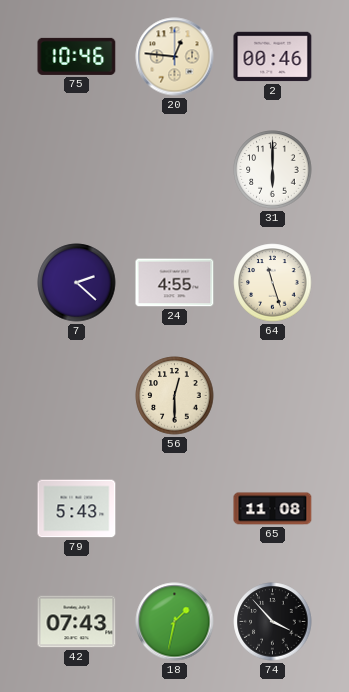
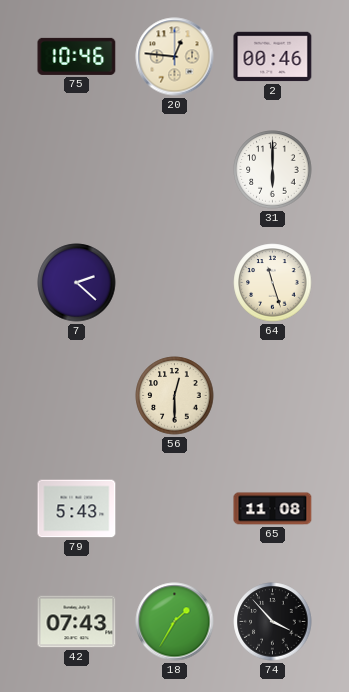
24: 4:55 -> none (175, 283)
18: 1:32 -> 1:35 (175, 622)
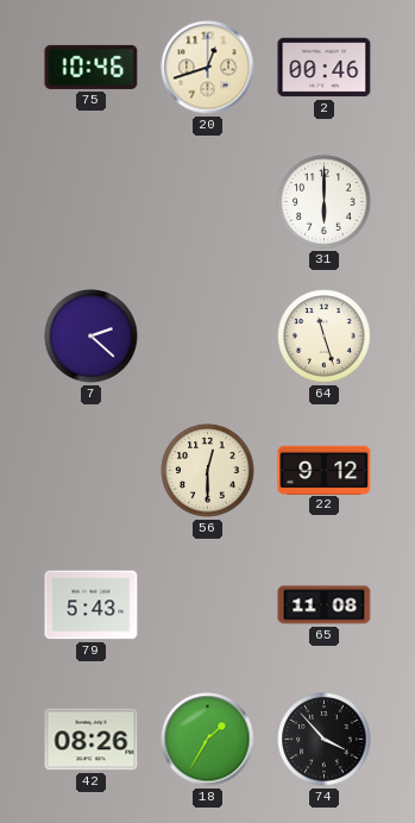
20: 12:46 -> 12:42 (208, 68)
22: none -> 9:12 (325, 470)
42: 07:43 -> 08:26 (92, 740)
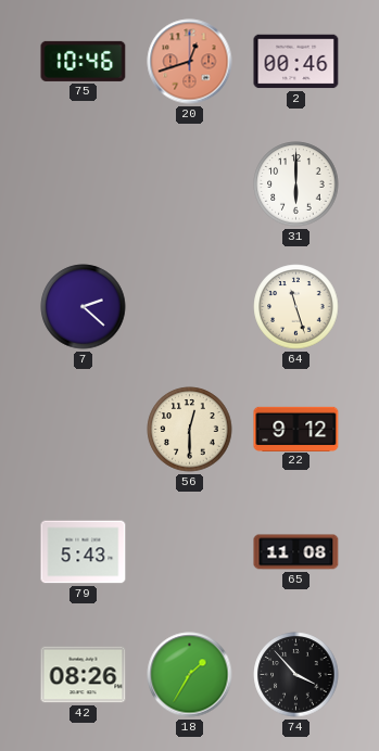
20 dial: cream -> salmon (190, 62)
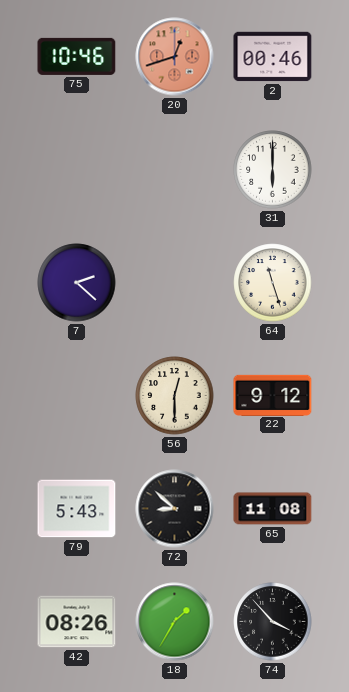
72: none -> 8:52 (175, 509)
